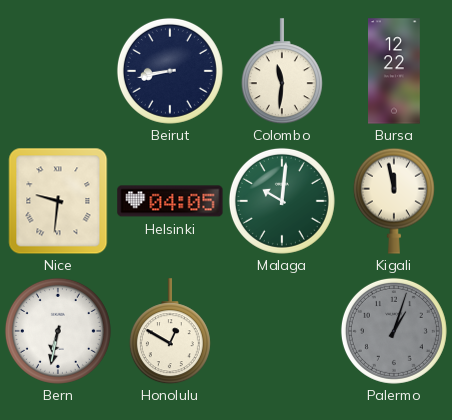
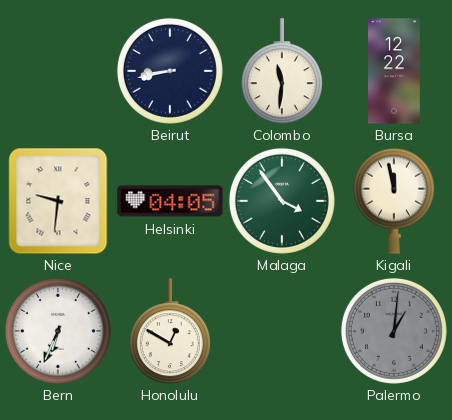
Malaga: 10:01 -> 3:54 (282, 201)
Bern: 6:32 -> 6:34 (58, 331)
Palermo: 1:03 -> 1:01 (394, 331)
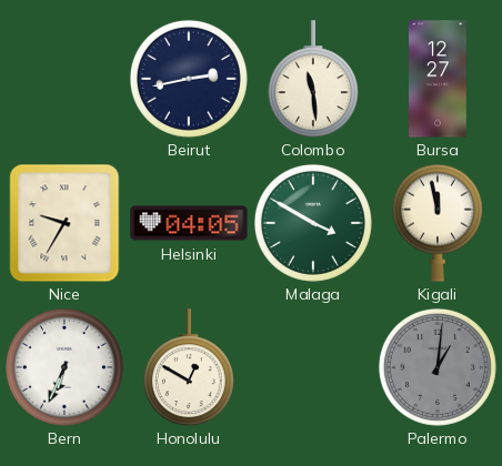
Beirut: 8:43 -> 2:43 (189, 79)
Colombo: 11:31 -> 11:29 (313, 79)
Bursa: 12:22 -> 12:27 (439, 79)
Nice: 9:31 -> 9:35 (64, 223)
Malaga: 3:54 -> 3:50 (313, 223)
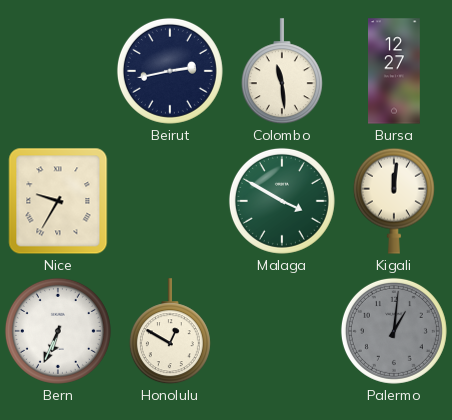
Helsinki: 04:05 -> none (189, 223)
Kigali: 11:58 -> 12:01 (394, 201)
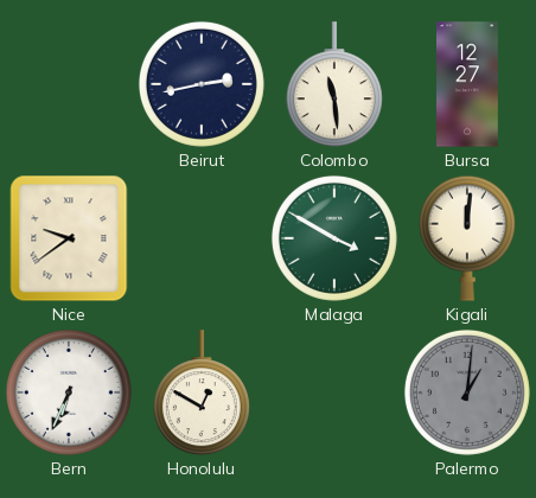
Nice: 9:35 -> 9:39 (69, 238)
